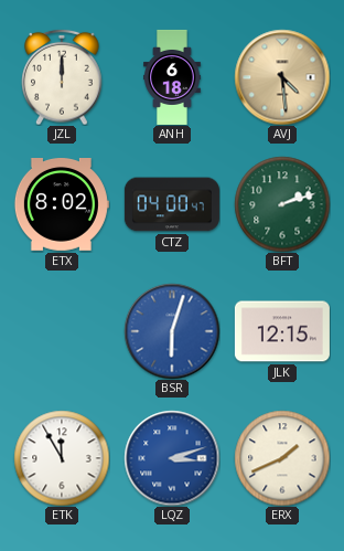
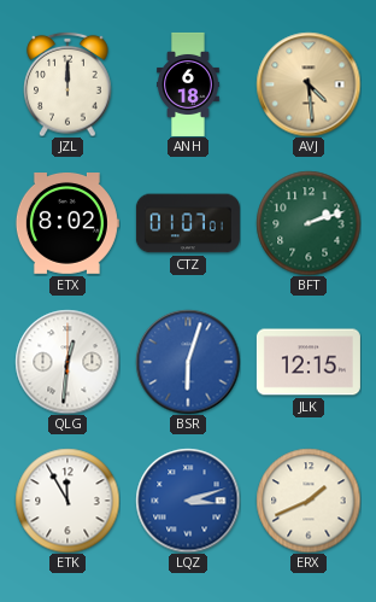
CTZ: 04:00 -> 01:07 (188, 223)
QLG: none -> 12:31 (67, 362)
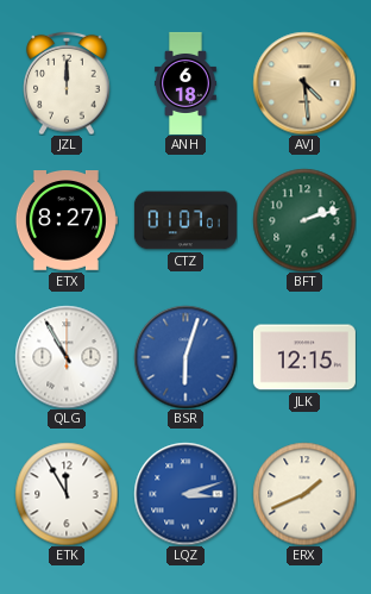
ETX: 8:02 -> 8:27 (67, 221)
QLG: 12:31 -> 10:55 (67, 357)
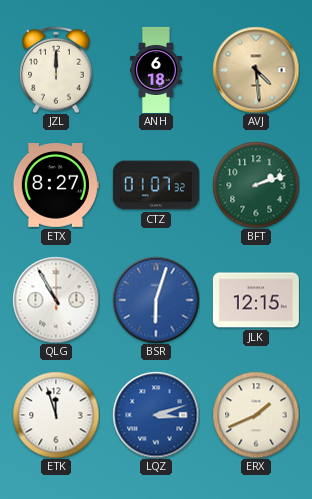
CTZ: 01:07:01 -> 01:07:32 (156, 185)
ETK: 11:55 -> 11:57 (56, 415)
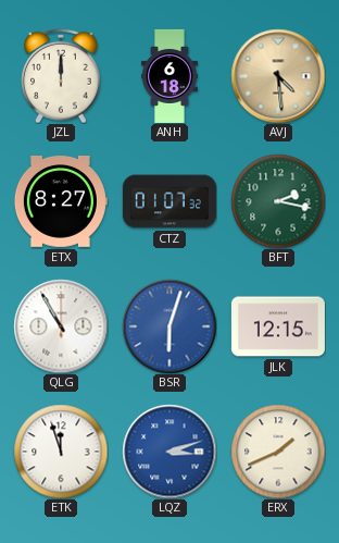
BFT: 2:12 -> 2:17 (278, 201)
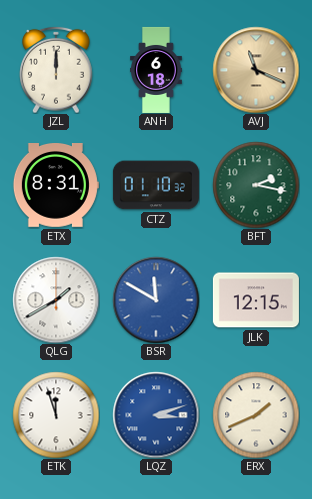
AVJ: 4:29 -> 11:19 (256, 70)
ETX: 8:27 -> 8:31 (56, 186)
CTZ: 01:07 -> 01:10 (156, 185)
QLG: 10:55 -> 1:40 (56, 300)
BSR: 6:03 -> 11:50 (156, 300)
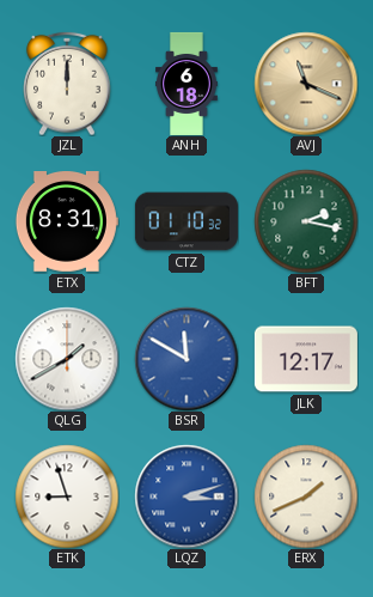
JLK: 12:15 -> 12:17 (306, 359)
ETK: 11:57 -> 8:57 (67, 497)
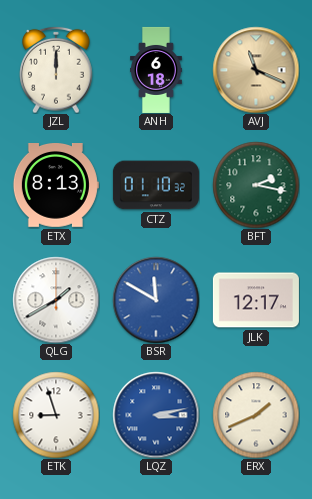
ETX: 8:31 -> 8:13 (56, 186)
LQZ: 3:12 -> 3:13 (156, 415)
